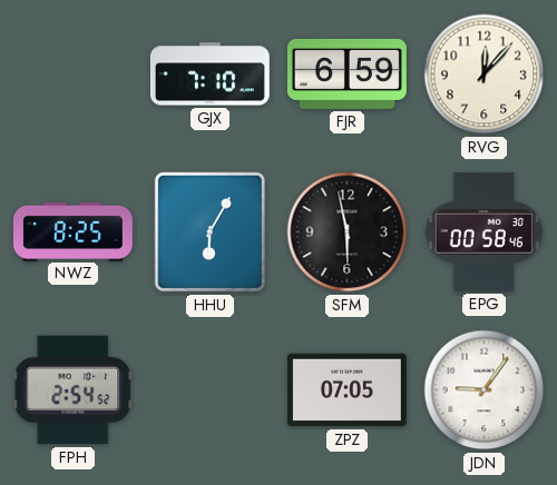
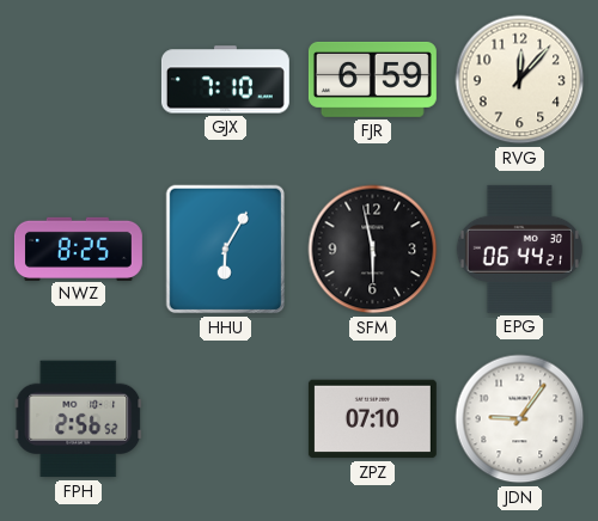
EPG: 00:58 -> 06:44 (519, 249)
FPH: 2:54 -> 2:56 (79, 419)
ZPZ: 07:05 -> 07:10 (372, 419)
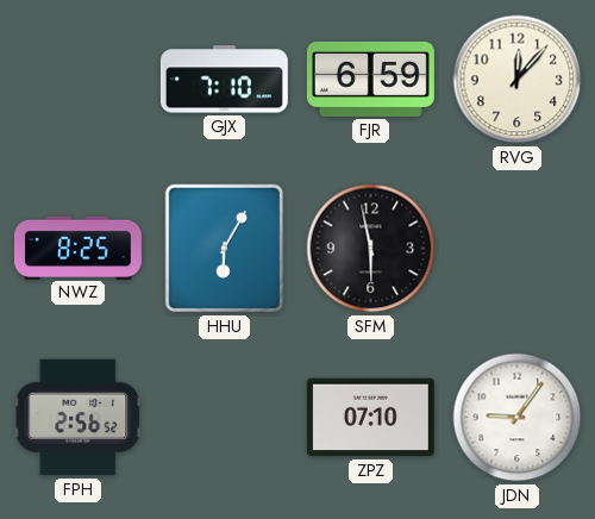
EPG: 06:44 -> none (519, 249)
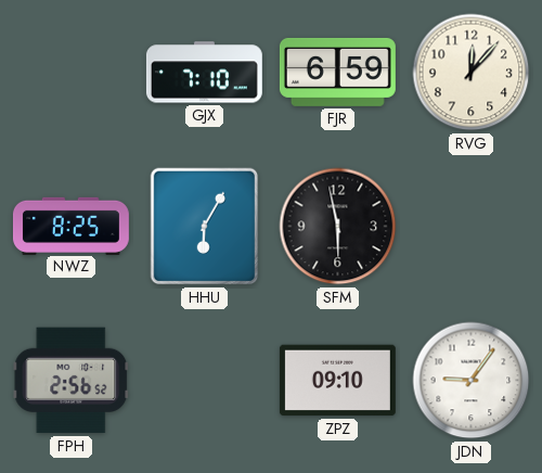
ZPZ: 07:10 -> 09:10 (337, 381)
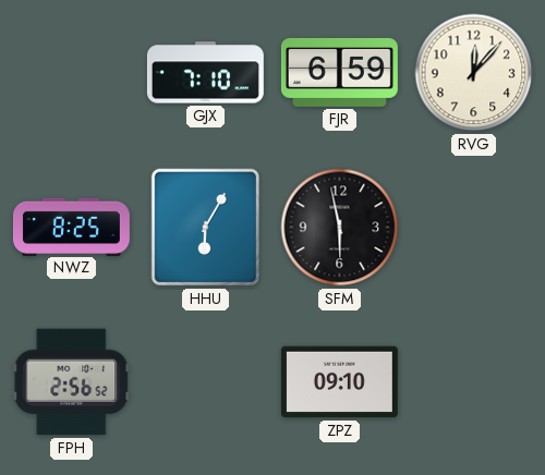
JDN: 9:06 -> none (472, 381)
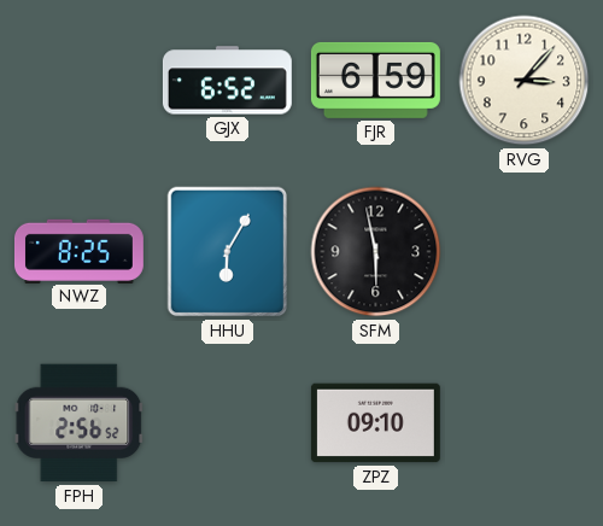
GJX: 7:10 -> 6:52 (227, 81)
RVG: 12:07 -> 3:07 (525, 81)
